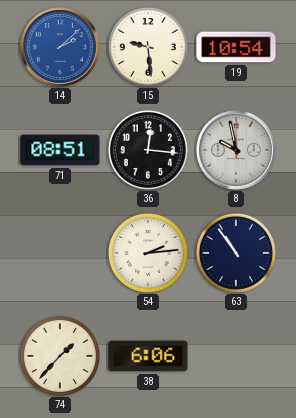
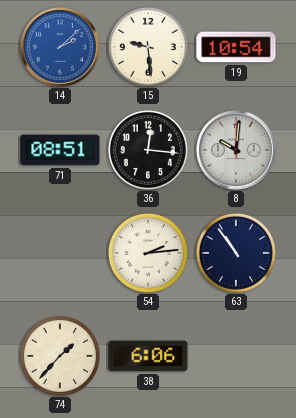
8: 9:58 -> 10:01 (237, 151)
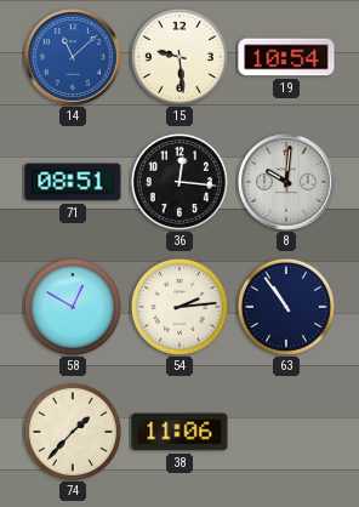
14: 2:08 -> 11:08 (74, 58)
58: none -> 12:50 (73, 307)
38: 6:06 -> 11:06 (180, 432)
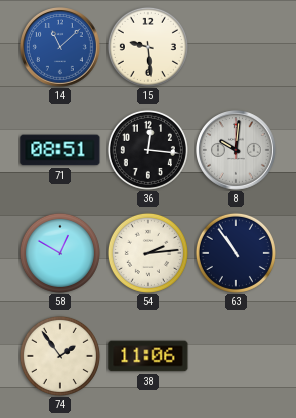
19: 10:54 -> none (286, 57)
74: 1:37 -> 1:54 (60, 356)
